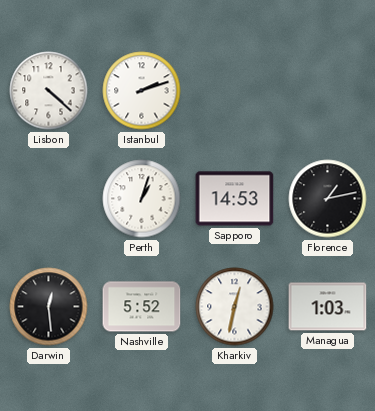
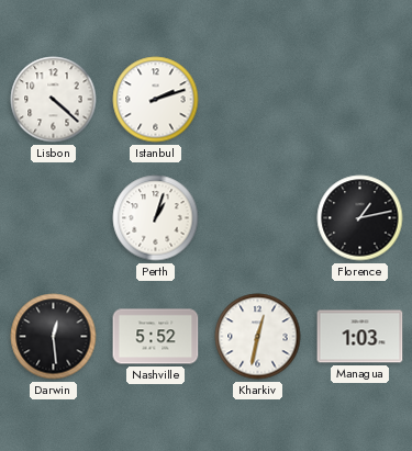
Sapporo: 14:53 -> none (235, 199)
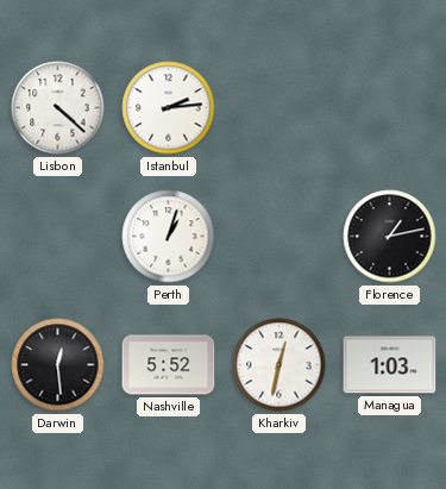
Istanbul: 2:12 -> 2:14 (169, 108)
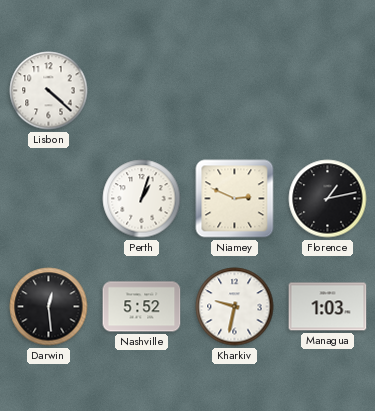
Istanbul: 2:14 -> none (169, 108)
Niamey: none -> 2:49 (235, 199)
Kharkiv: 12:32 -> 9:32 (235, 307)
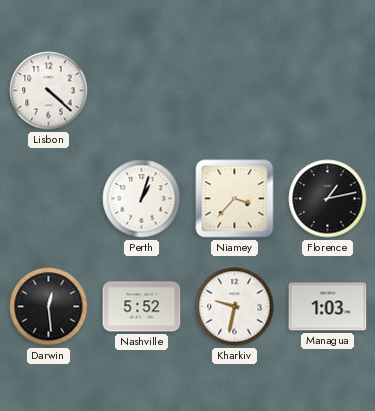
Niamey: 2:49 -> 3:37 (235, 199)
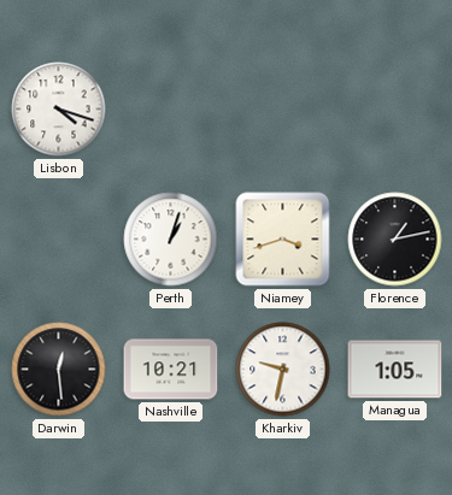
Lisbon: 4:22 -> 4:18 (59, 110)
Niamey: 3:37 -> 3:42 (283, 240)
Nashville: 5:52 -> 10:21 (171, 370)
Managua: 1:03 -> 1:05 (395, 370)
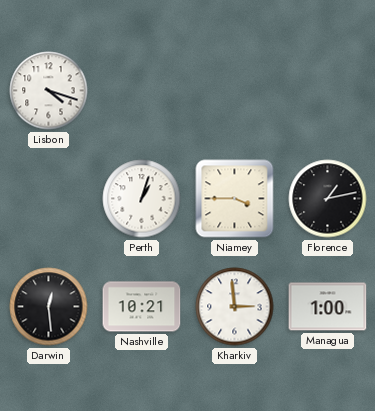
Niamey: 3:42 -> 3:45 (235, 199)
Kharkiv: 9:32 -> 2:59 (235, 307)
Managua: 1:05 -> 1:00 (328, 307)
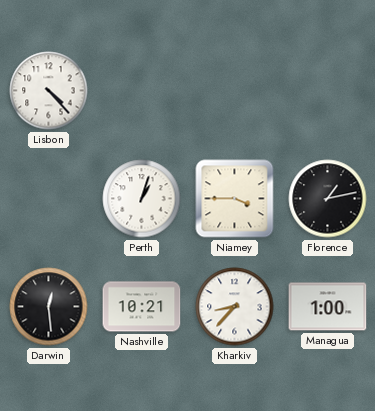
Lisbon: 4:18 -> 4:23 (49, 91)
Kharkiv: 2:59 -> 8:37 (235, 307)
